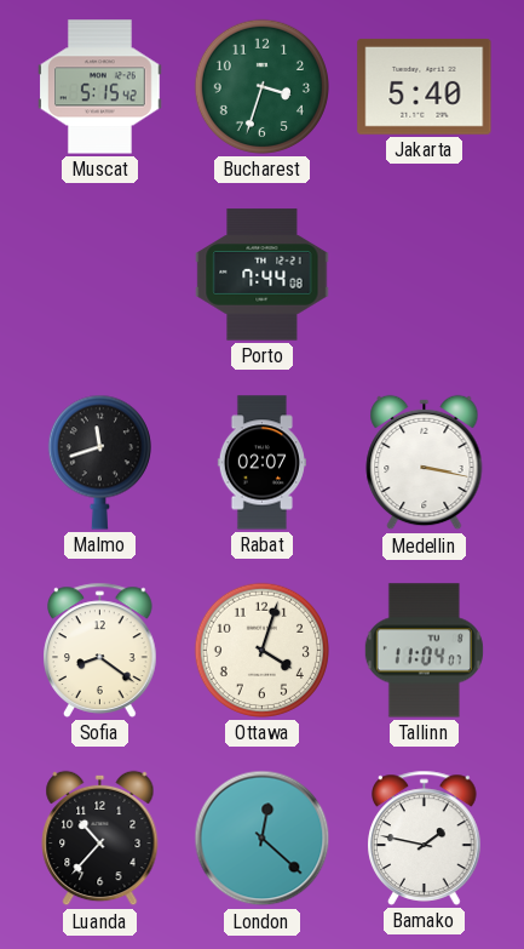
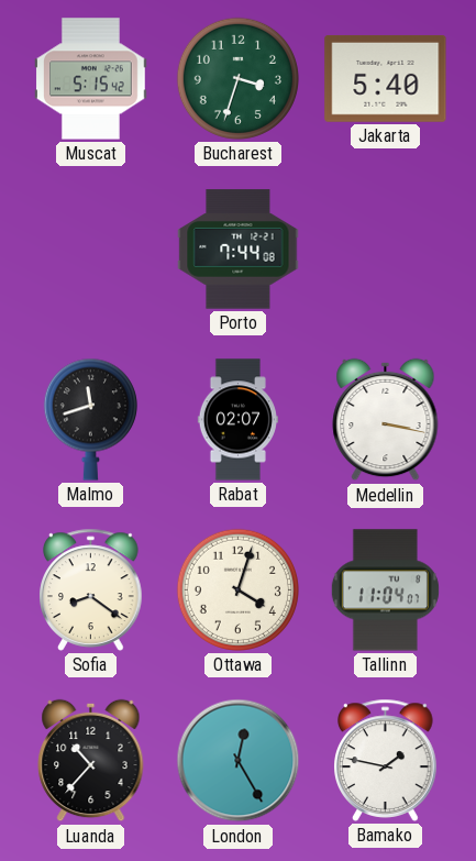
London: 12:22 -> 12:25 (239, 761)
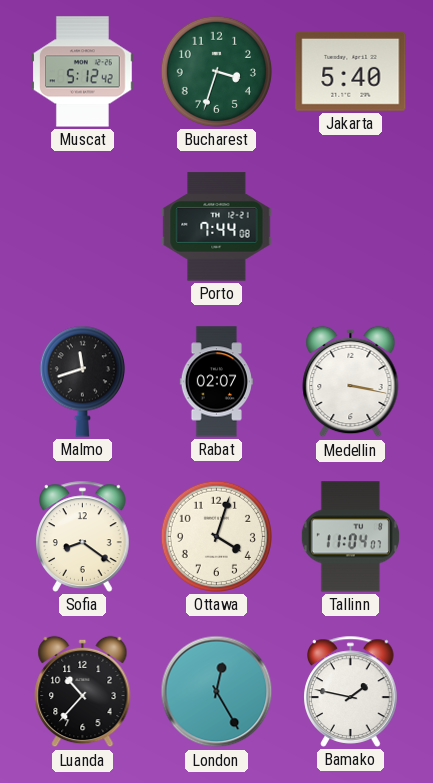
Muscat: 5:15 -> 5:12 (83, 72)
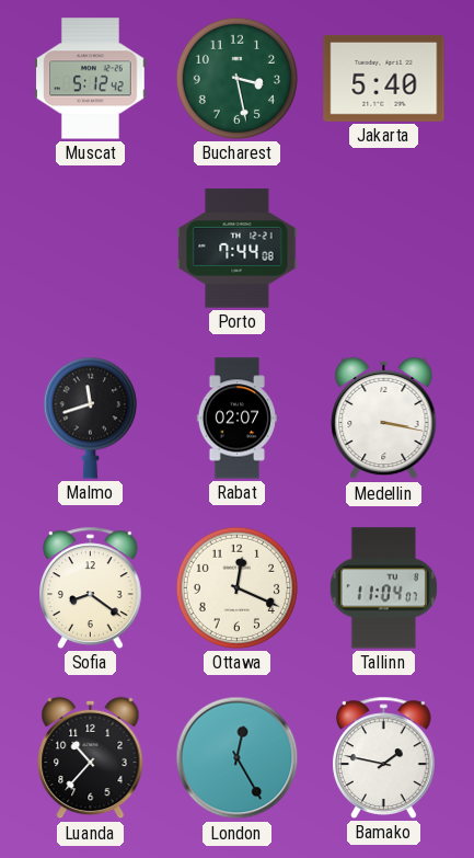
Bucharest: 3:33 -> 3:28 (236, 78)
Ottawa: 4:03 -> 12:19 (236, 587)
